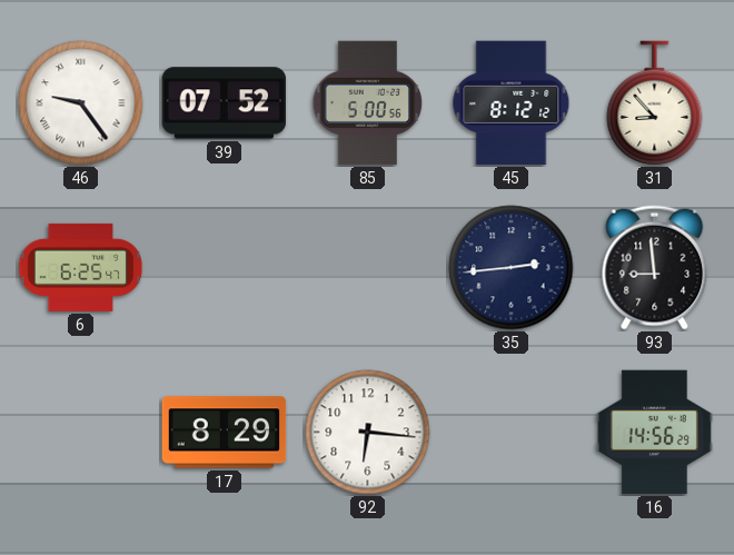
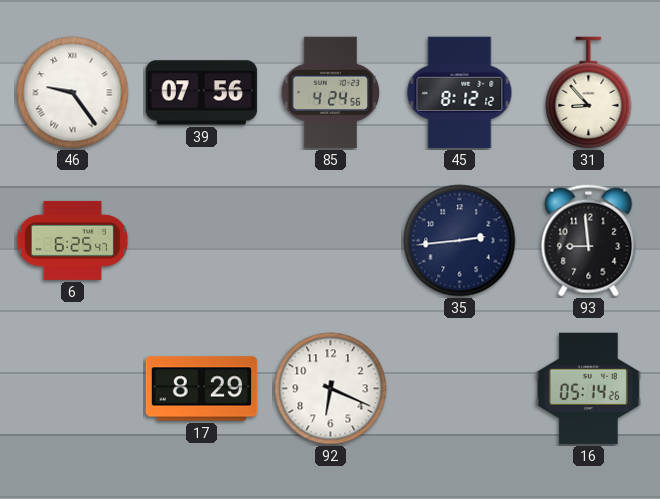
39: 07:52 -> 07:56 (202, 93)
85: 5:00 -> 4:24 (330, 93)
92: 6:16 -> 6:19 (331, 389)
16: 14:56 -> 05:14 (588, 389)
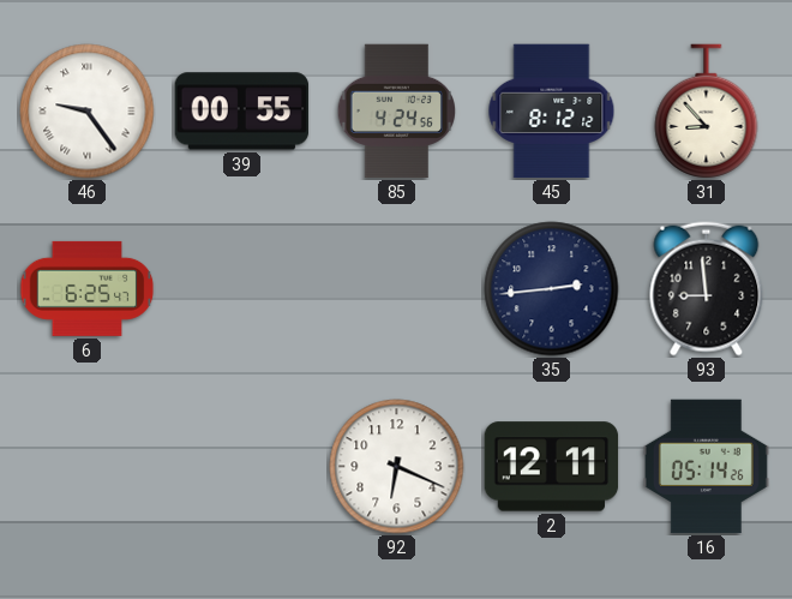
39: 07:56 -> 00:55 (242, 112)
17: 8:29 -> none (202, 389)
2: none -> 12:11 (552, 467)
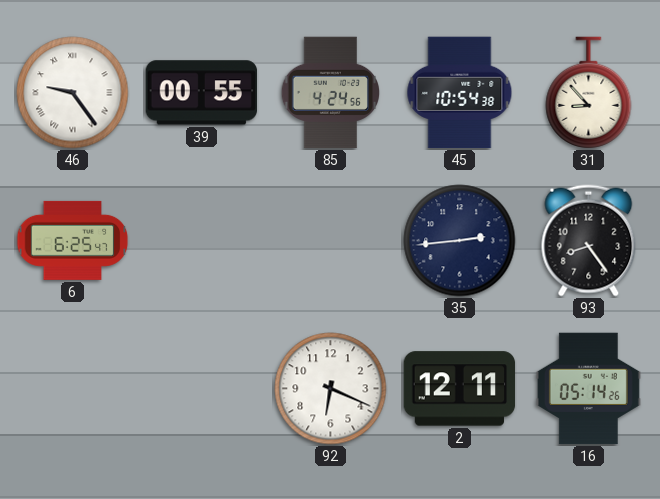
45: 8:12 -> 10:54 (460, 93)
93: 8:59 -> 8:24 (589, 241)
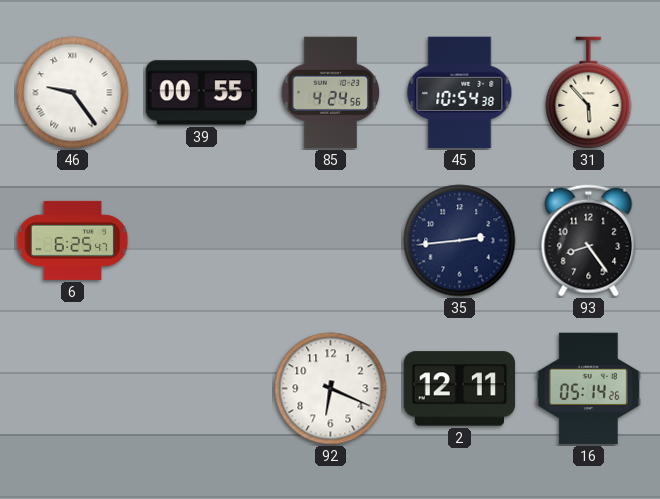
31: 8:53 -> 5:53 (589, 93)
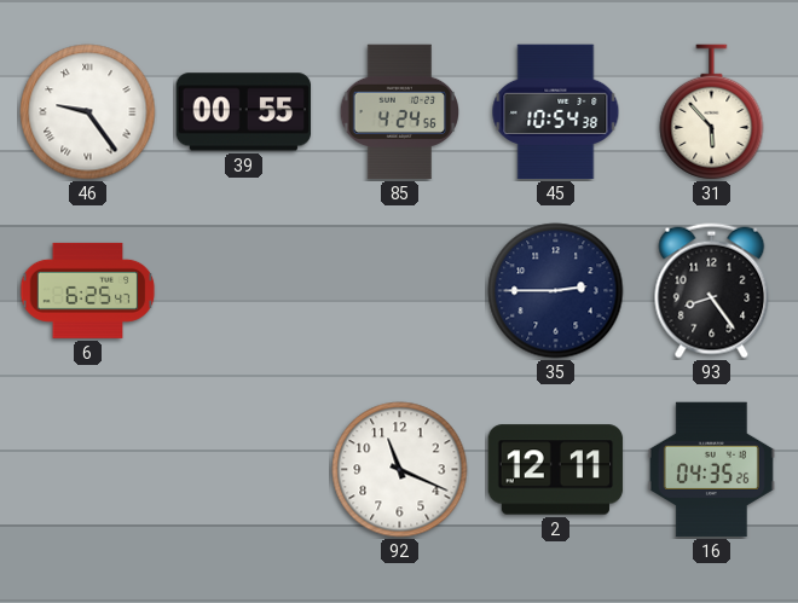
35: 2:44 -> 2:45 (556, 291)
92: 6:19 -> 11:19 (400, 470)
16: 05:14 -> 04:35 (711, 470)
